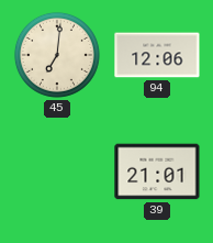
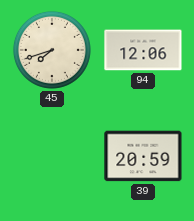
45: 7:01 -> 7:42 (52, 50)
39: 21:01 -> 20:59 (143, 156)
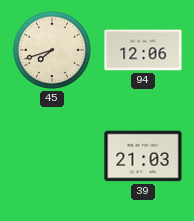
39: 20:59 -> 21:03 (143, 156)
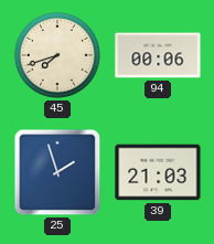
94: 12:06 -> 00:06 (158, 55)
25: none -> 1:57 (57, 172)
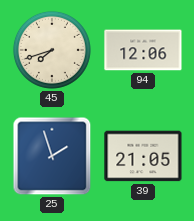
94: 00:06 -> 12:06 (143, 50)
39: 21:03 -> 21:05 (143, 156)
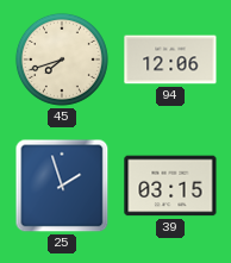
39: 21:05 -> 03:15 (170, 186)
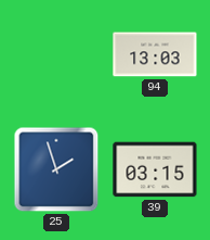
45: 7:42 -> none (62, 60)
94: 12:06 -> 13:03 (155, 54)
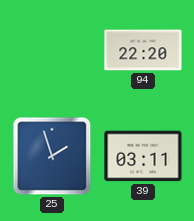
94: 13:03 -> 22:20 (143, 50)
39: 03:15 -> 03:11 (143, 156)
